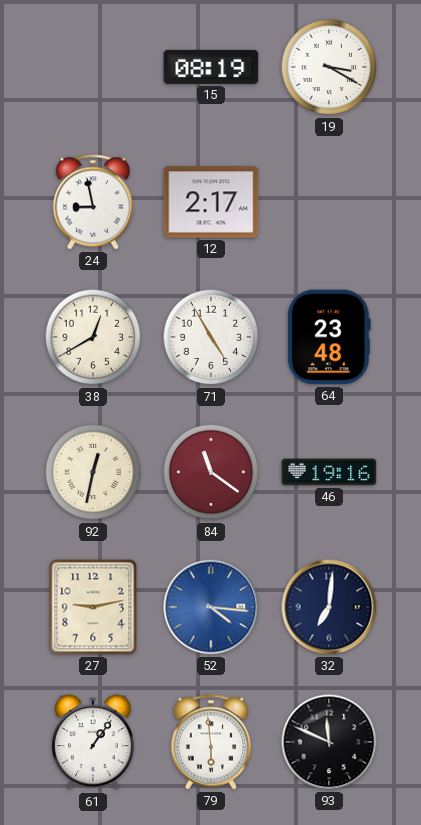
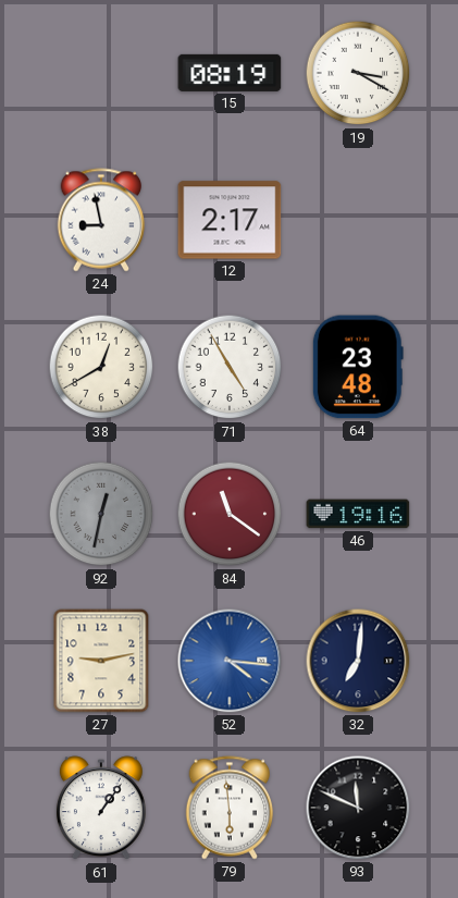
92 dial: cream -> grey (101, 514)
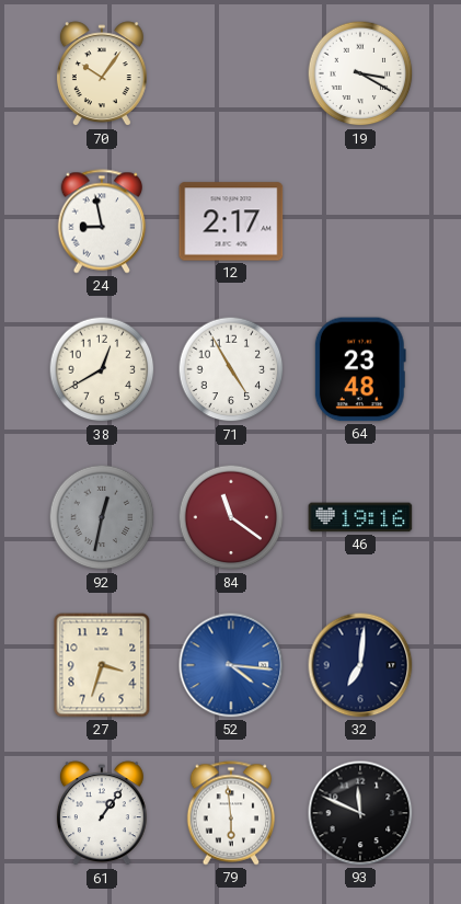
70: none -> 10:06 (102, 75)
15: 08:19 -> none (230, 73)
27: 9:13 -> 3:33 (102, 665)
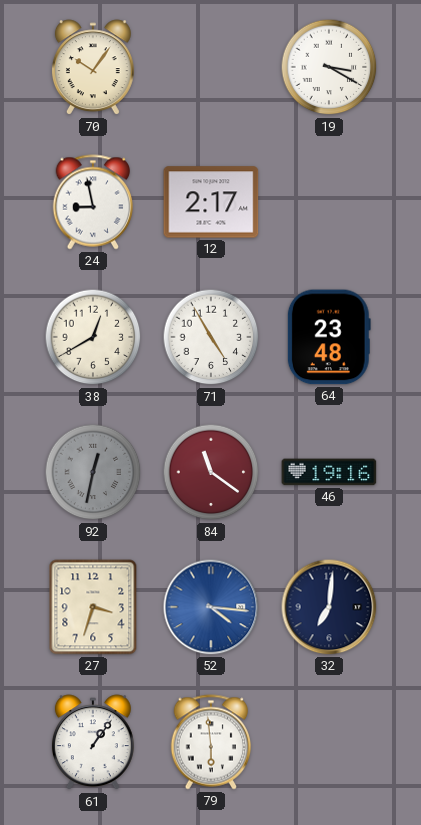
93: 11:49 -> none (360, 813)
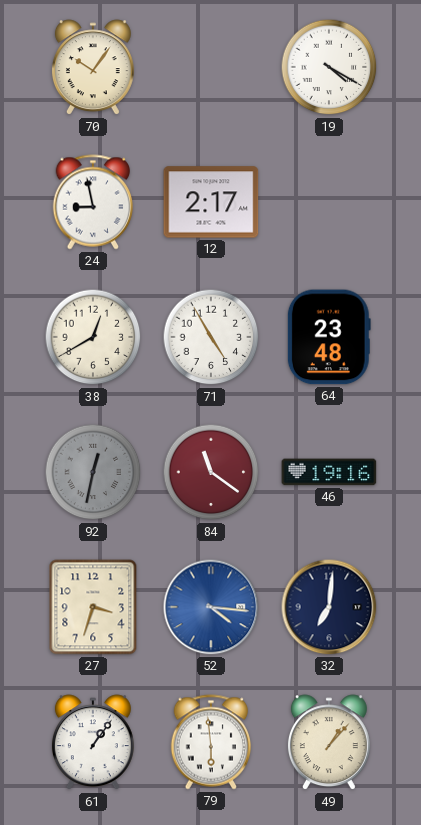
19: 3:20 -> 4:20 (329, 67)
49: none -> 1:07 (329, 743)
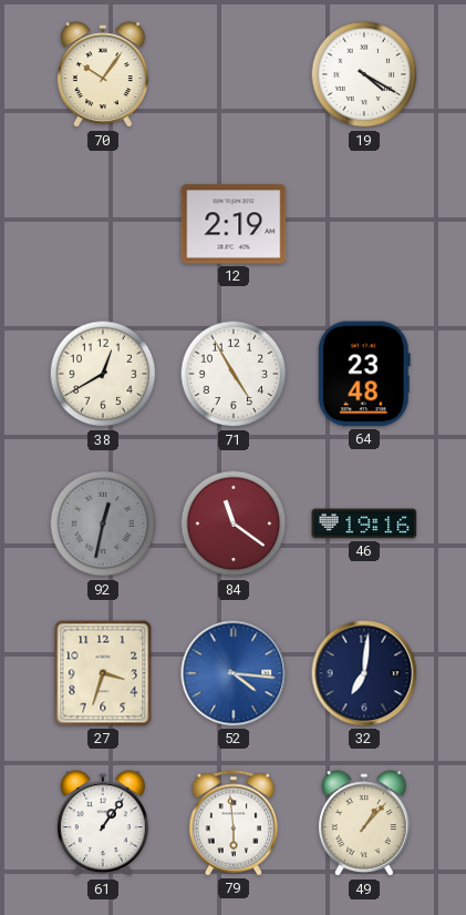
24: 8:58 -> none (93, 202)
12: 2:17 -> 2:19 (234, 224)
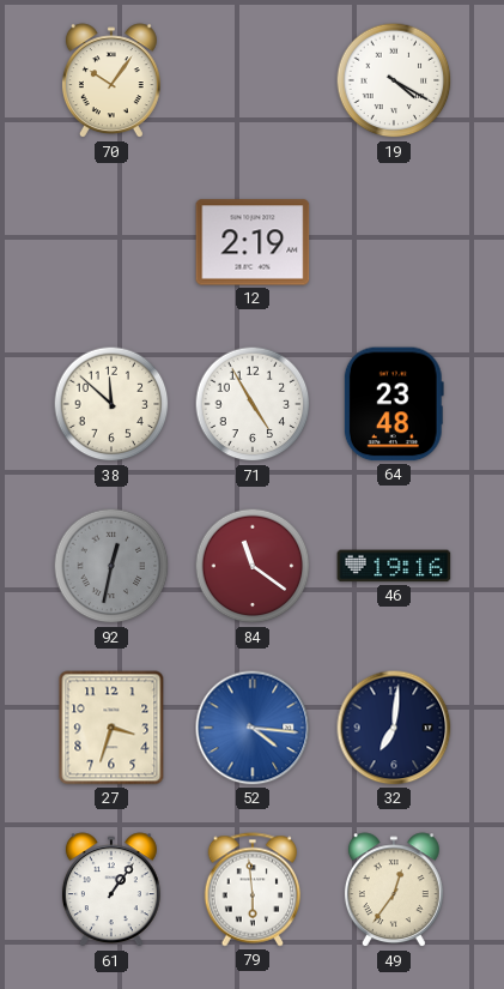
38: 12:40 -> 11:52 (111, 404)
49: 1:07 -> 12:36 (394, 891)
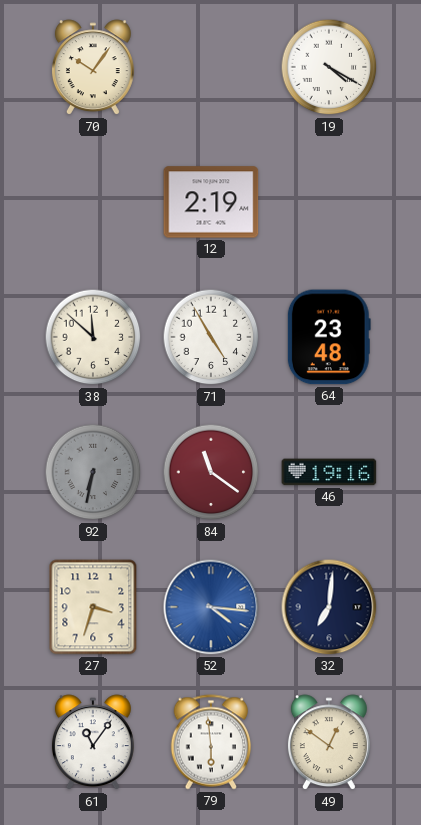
92: 12:32 -> 6:32 (93, 472)
61: 1:06 -> 11:06 (93, 743)
49: 12:36 -> 12:51 (329, 743)
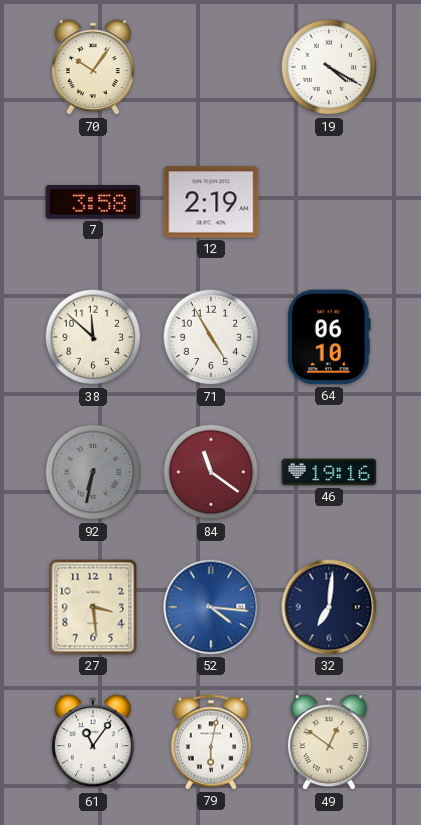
7: none -> 3:58 (93, 202)
64: 23:48 -> 06:10 (329, 337)
27: 3:33 -> 3:29 (93, 607)
79: 5:59 -> 6:02 (211, 742)
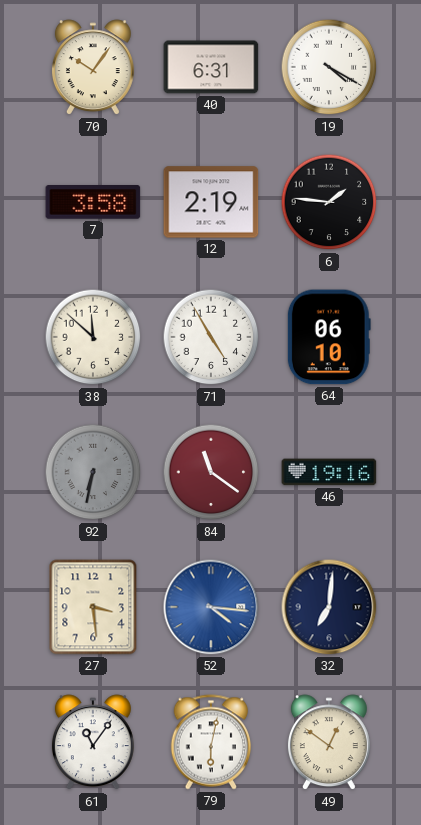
40: none -> 6:31 (211, 67)
6: none -> 1:46 (329, 202)
